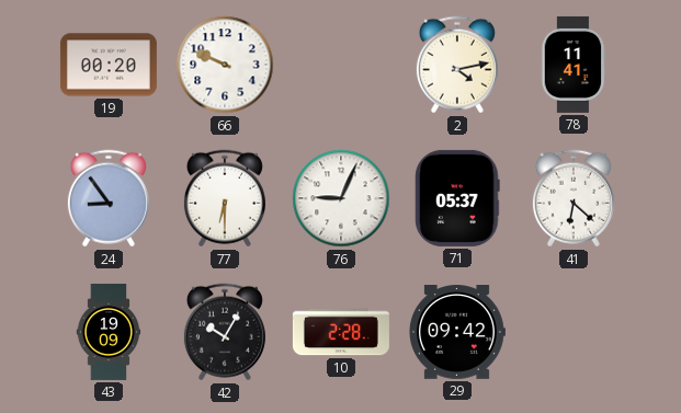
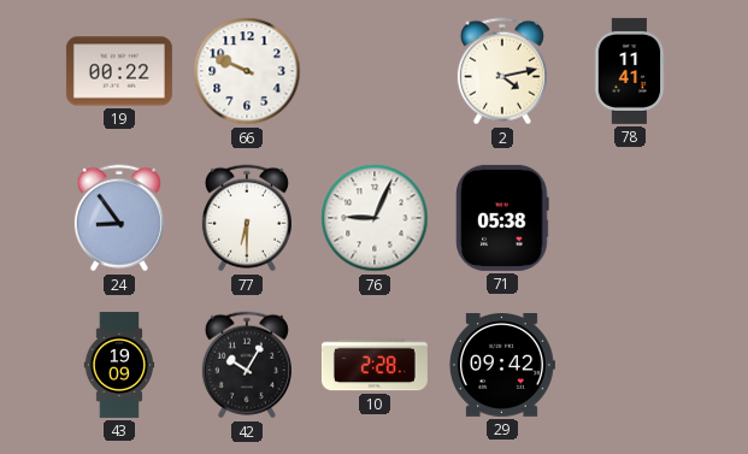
19: 00:20 -> 00:22 (119, 71)
71: 05:37 -> 05:38 (502, 218)
41: 6:22 -> none (574, 198)
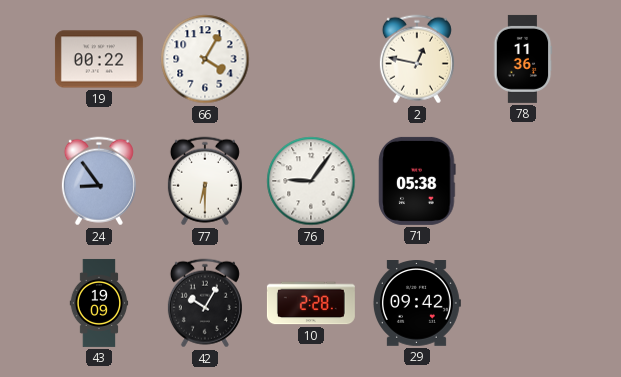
66: 9:49 -> 4:05 (205, 59)
2: 4:13 -> 12:47 (417, 59)
78: 11:41 -> 11:36 (523, 59)
76: 9:04 -> 9:06 (311, 181)
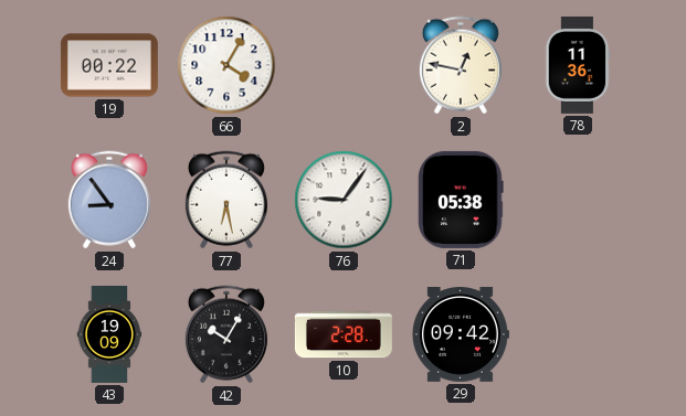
77: 6:30 -> 6:28 (226, 200)
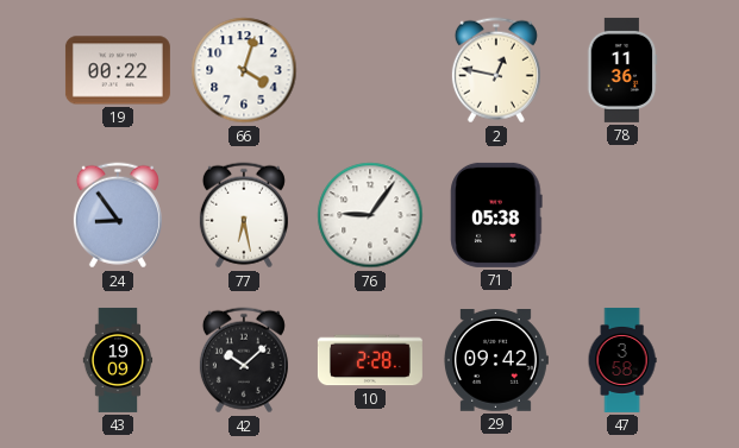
66: 4:05 -> 4:03 (244, 70)
42: 10:05 -> 10:08 (244, 360)
47: none -> 3:58 (622, 360)
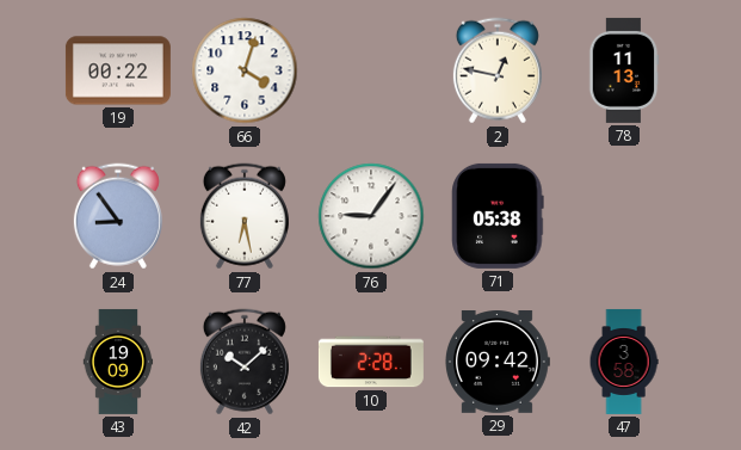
78: 11:36 -> 11:13 (624, 70)
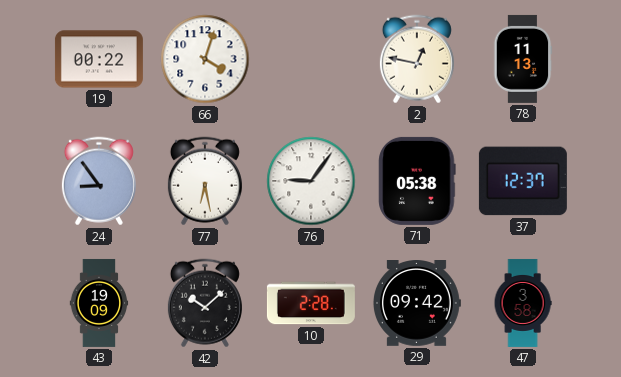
37: none -> 12:37 (523, 181)
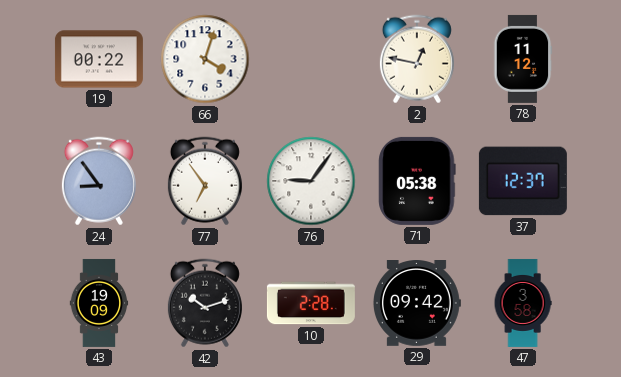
78: 11:13 -> 11:12 (523, 59)
77: 6:28 -> 6:54 (205, 181)
42: 10:08 -> 10:12 (205, 303)
